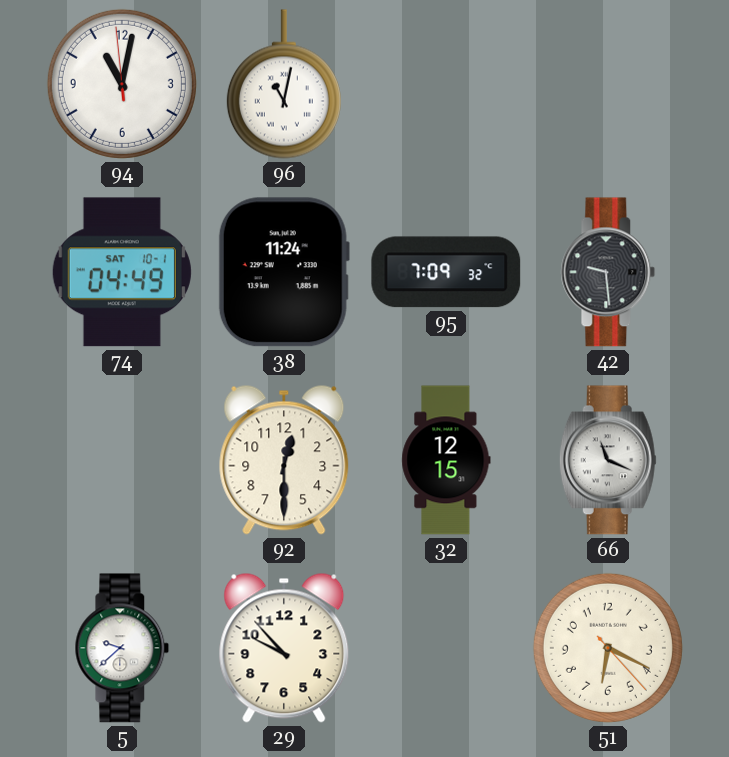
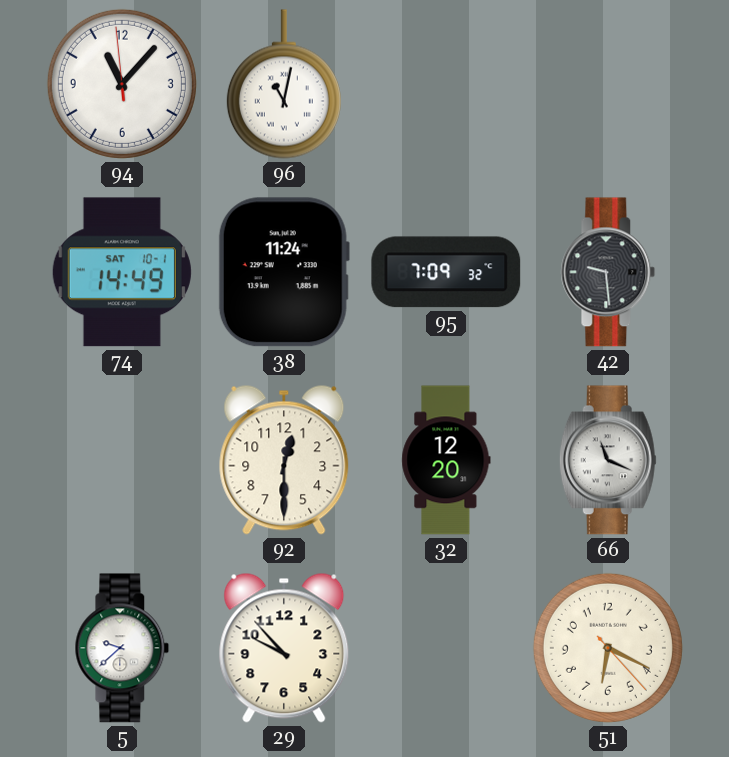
94: 11:01 -> 11:06 (122, 84)
74: 04:49 -> 14:49 (122, 272)
32: 12:15 -> 12:20 (446, 460)
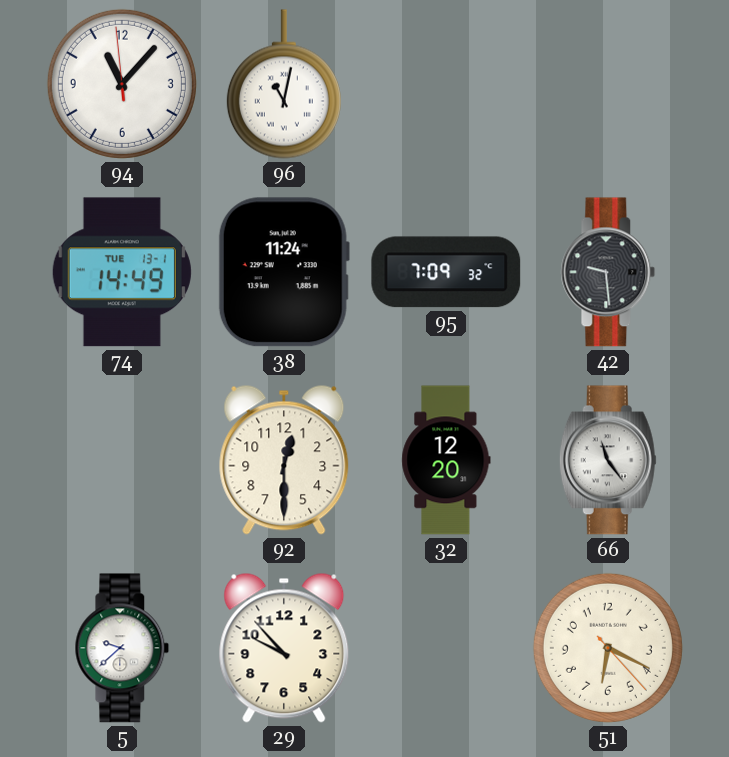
74 date: SAT 10-1 -> TUE 13-1 (122, 272)
66: 11:19 -> 11:24 (608, 460)
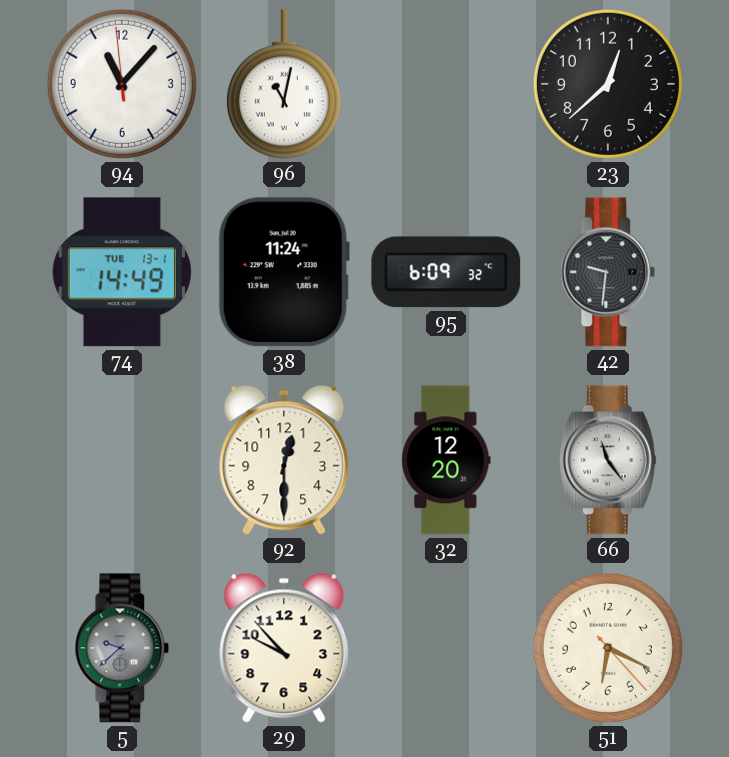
23: none -> 12:38 (608, 84)
95: 7:09 -> 6:09 (446, 272)
42: 9:29 -> 9:31 (608, 272)
5 dial: white -> grey (122, 648)
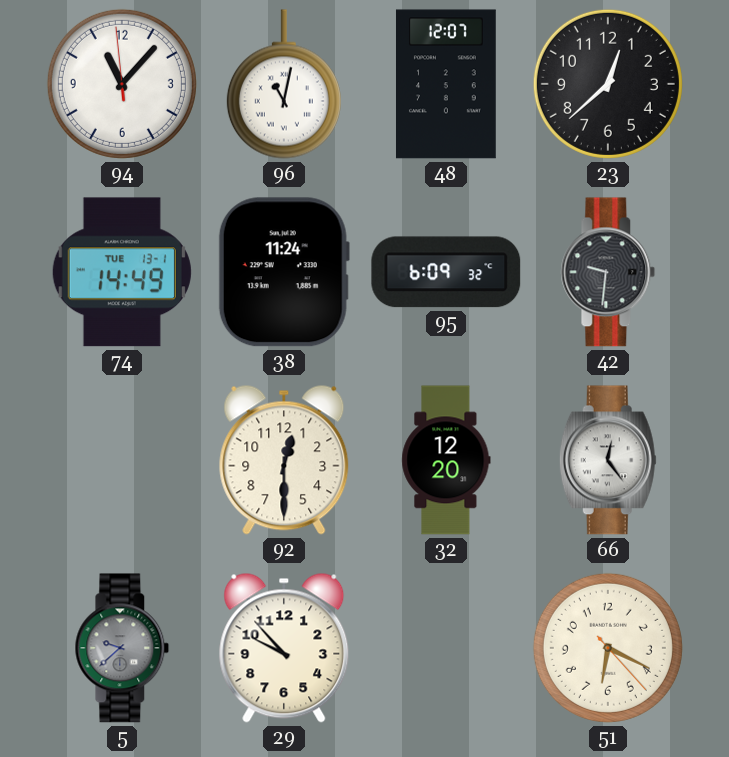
48: none -> 12:07 (446, 84)
66: 11:24 -> 12:24 (608, 460)
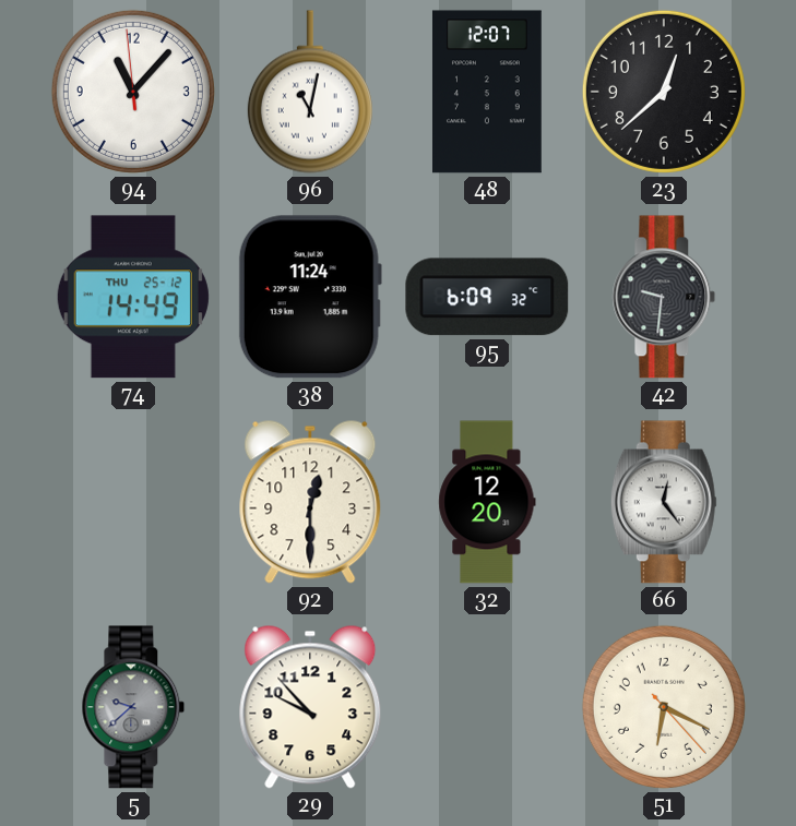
74 date: TUE 13-1 -> THU 25-12 (133, 297)
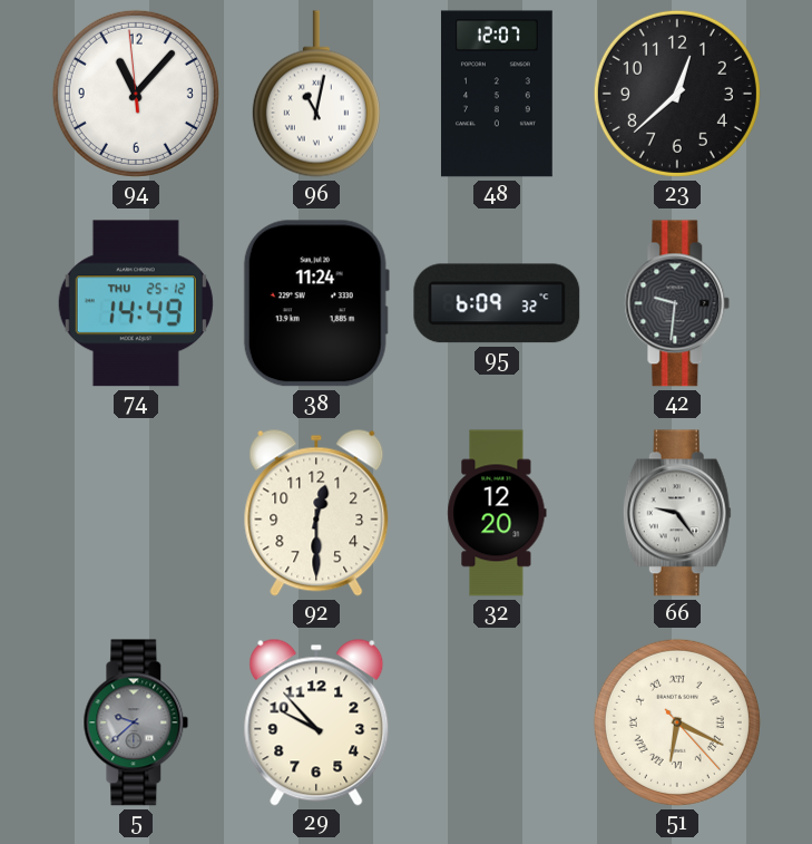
66: 12:24 -> 9:24 (677, 513)
51 numerals: Arabic -> Roman (677, 722)
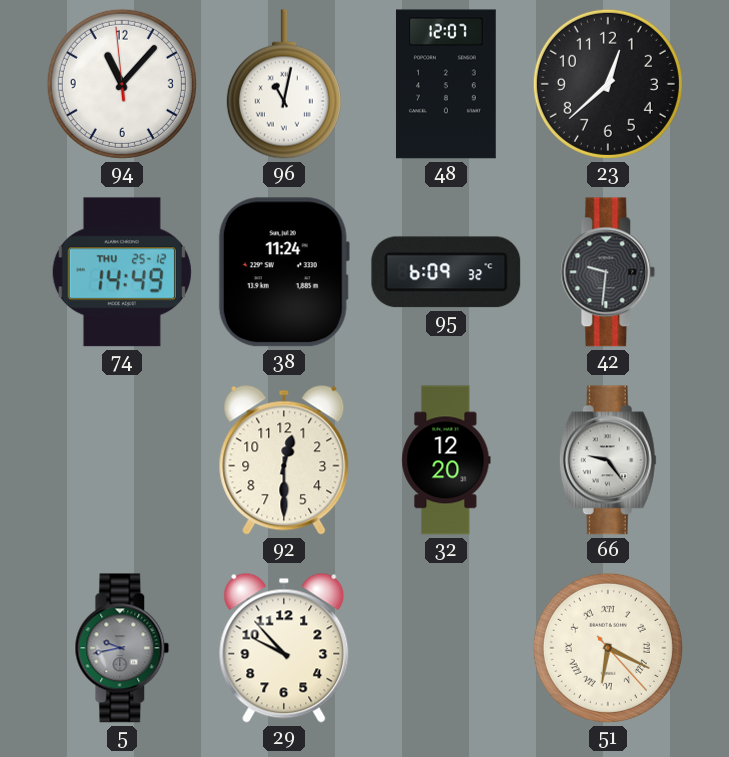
5: 9:38 -> 9:43 (122, 648)
